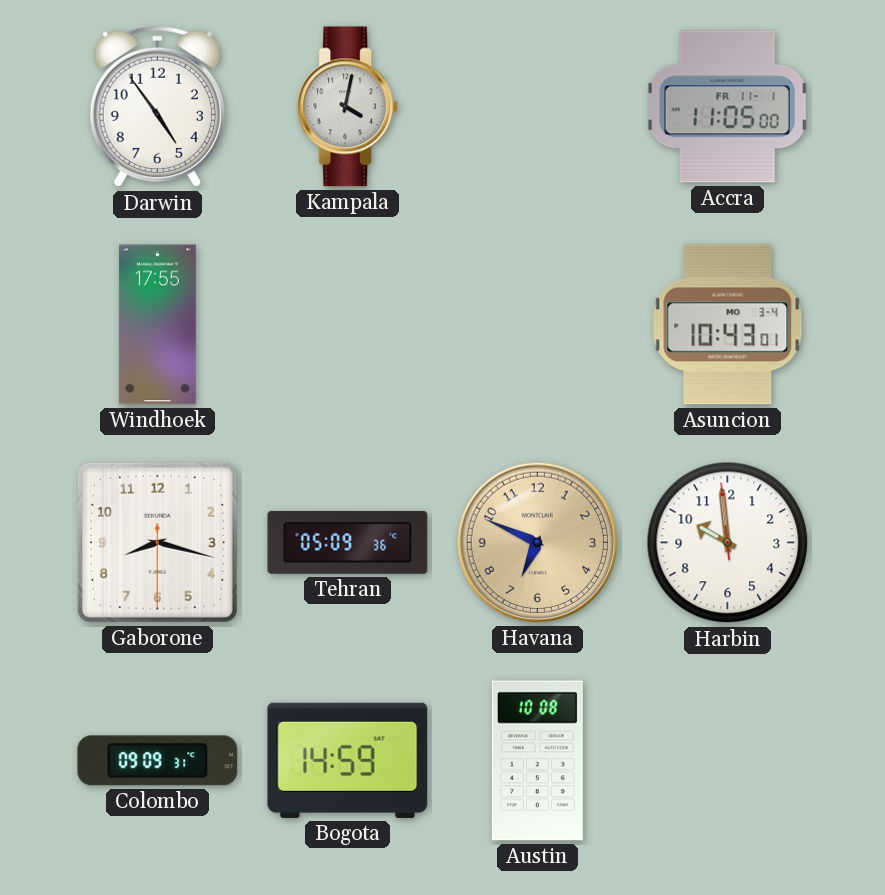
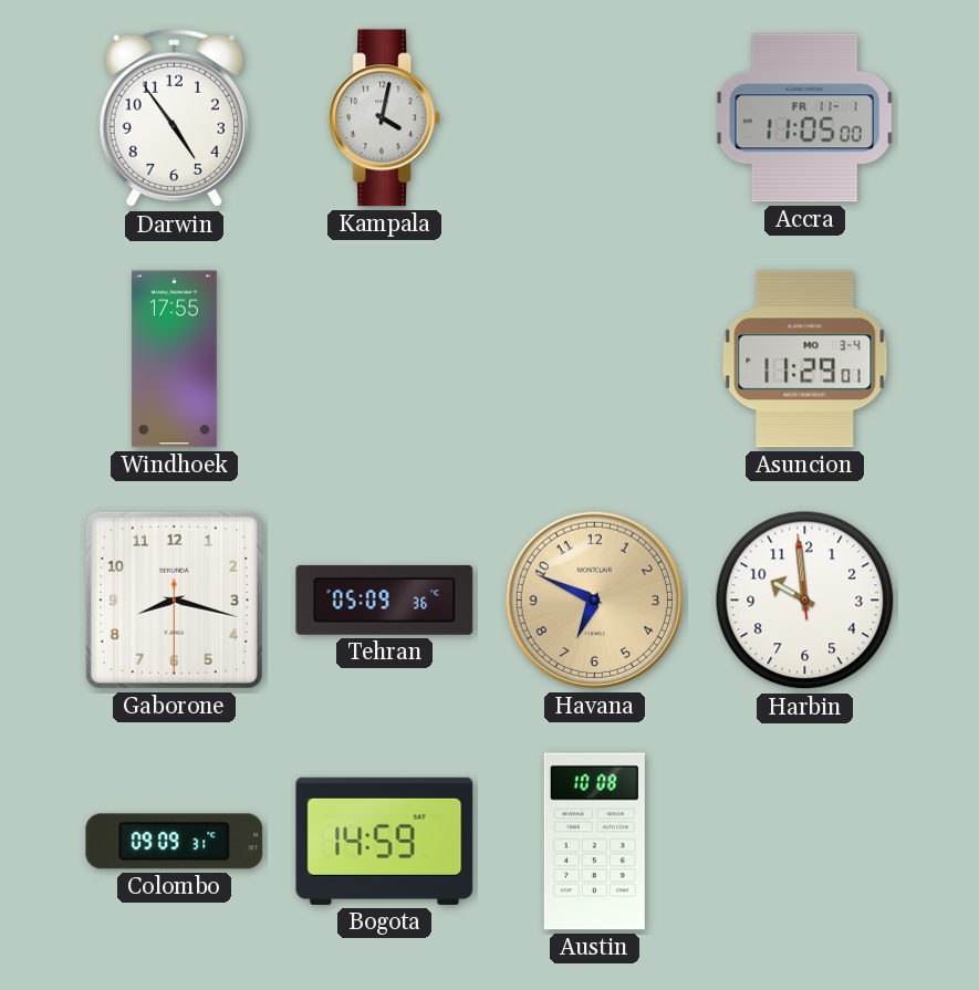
Asuncion: 10:43 -> 11:29 (805, 359)
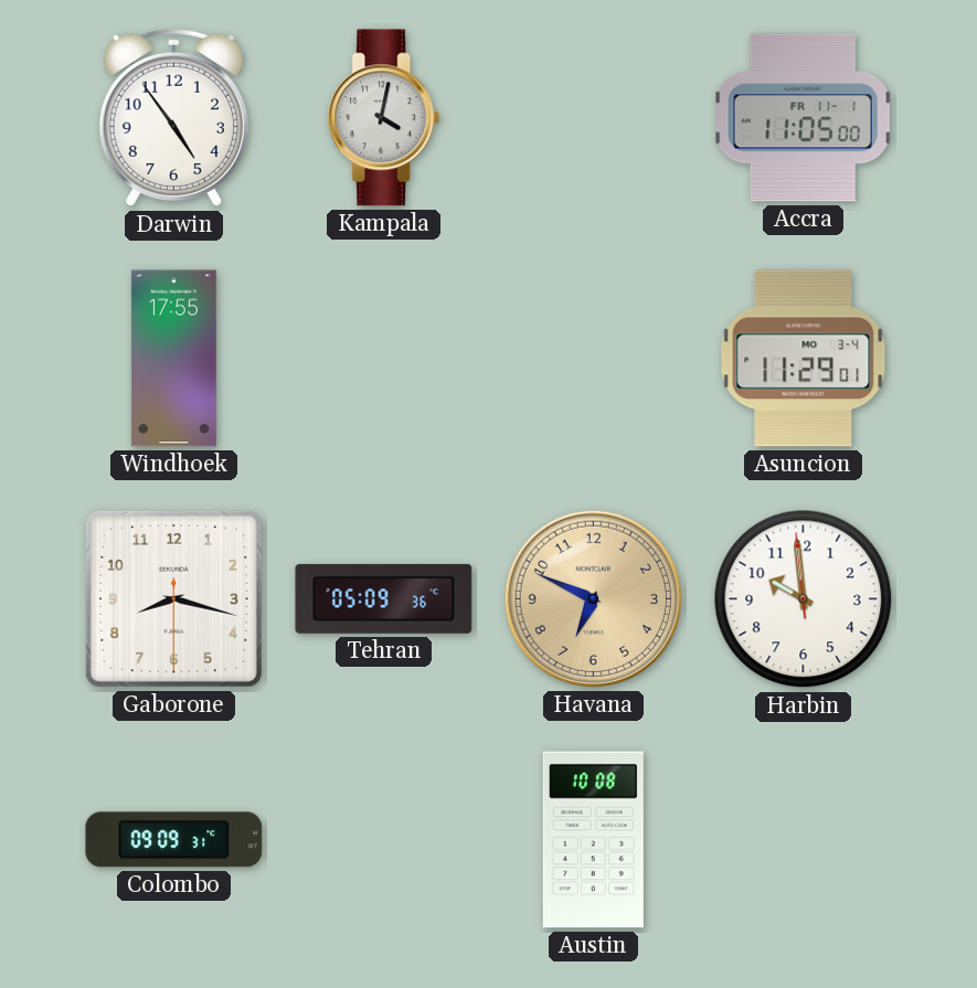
Bogota: 14:59 -> none (385, 841)
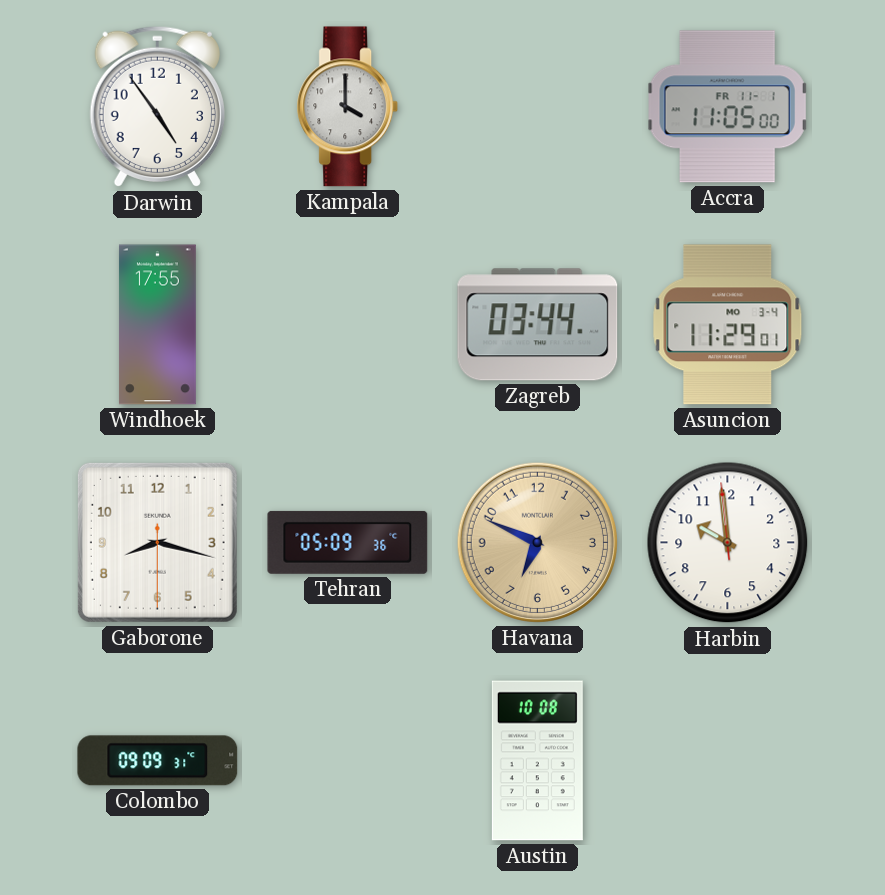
Kampala: 4:02 -> 4:00 (348, 107)
Zagreb: none -> 03:44 (538, 325)
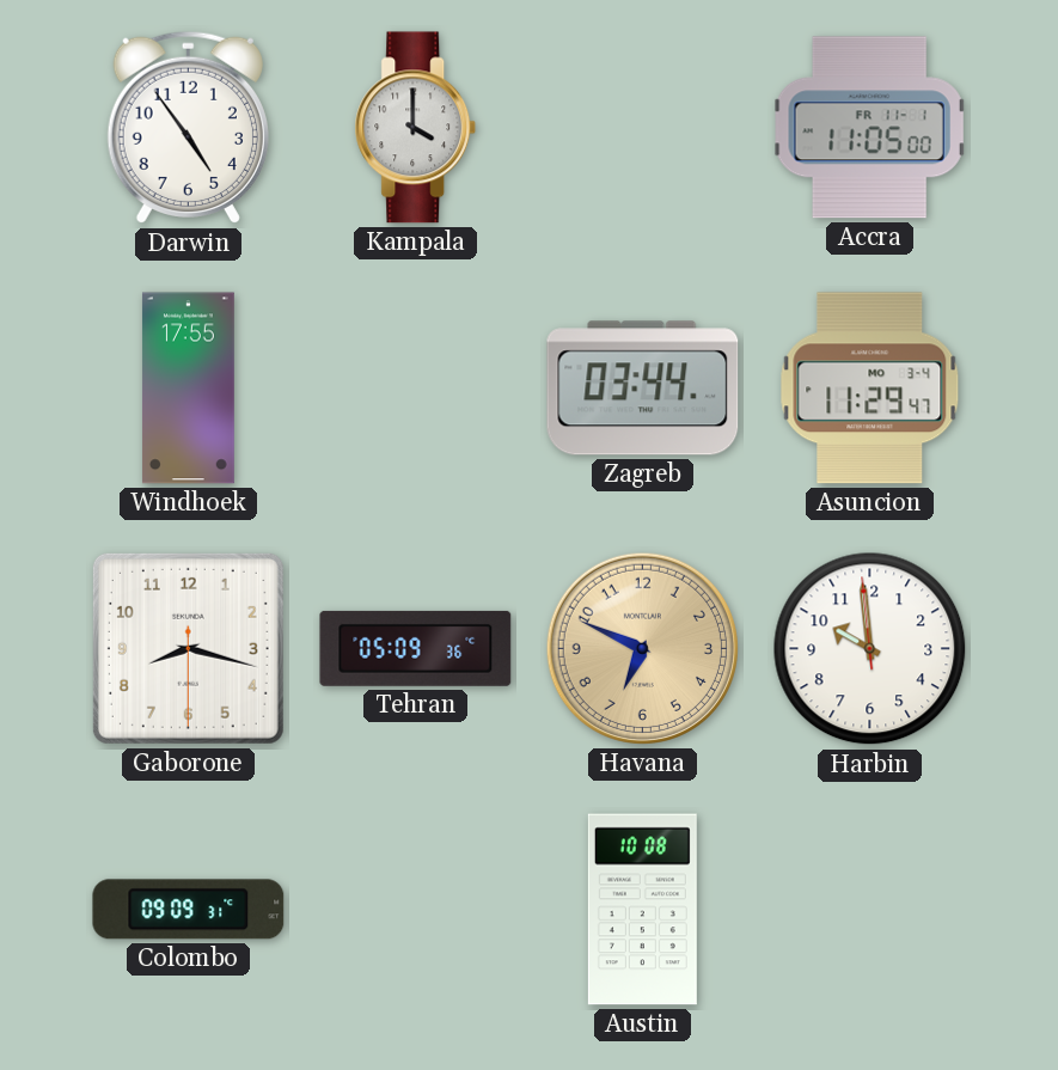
Asuncion: 11:29:01 -> 11:29:47 (870, 389)
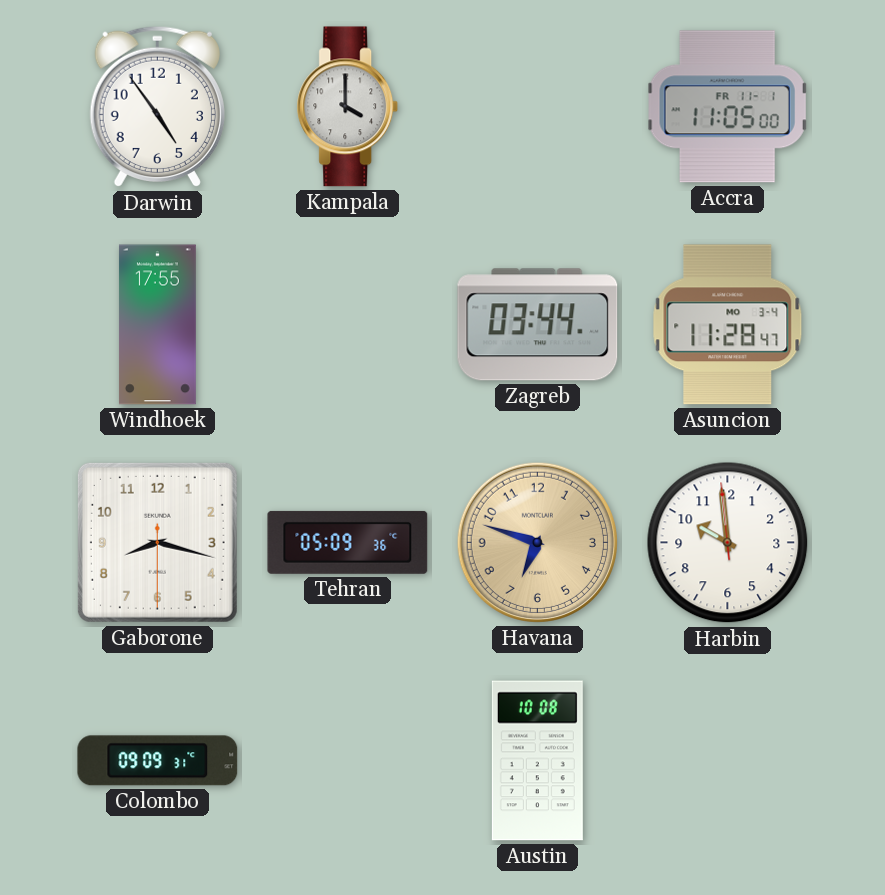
Asuncion: 11:29 -> 11:28 (728, 325)
Havana: 6:49 -> 6:48 (537, 542)
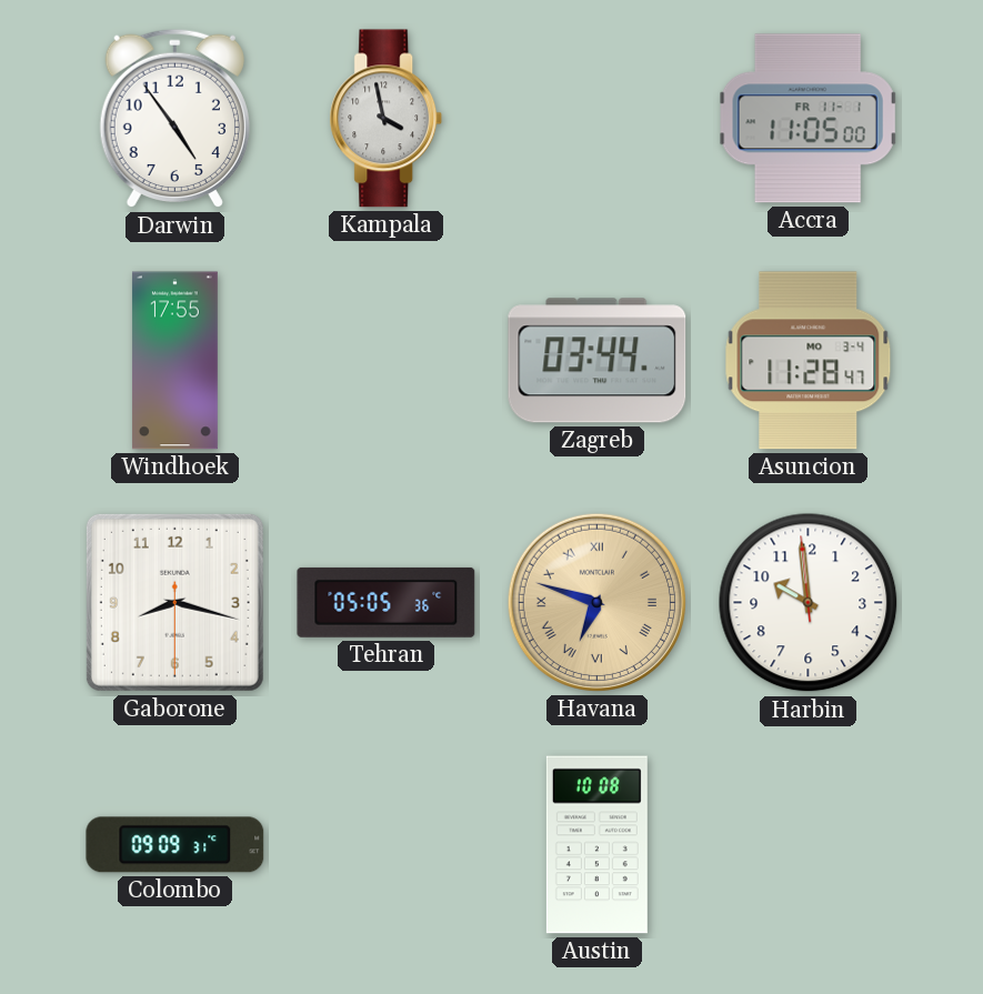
Kampala: 4:00 -> 3:58 (387, 119)
Tehran: 05:09 -> 05:05 (387, 602)
Havana numerals: Arabic -> Roman (596, 602)
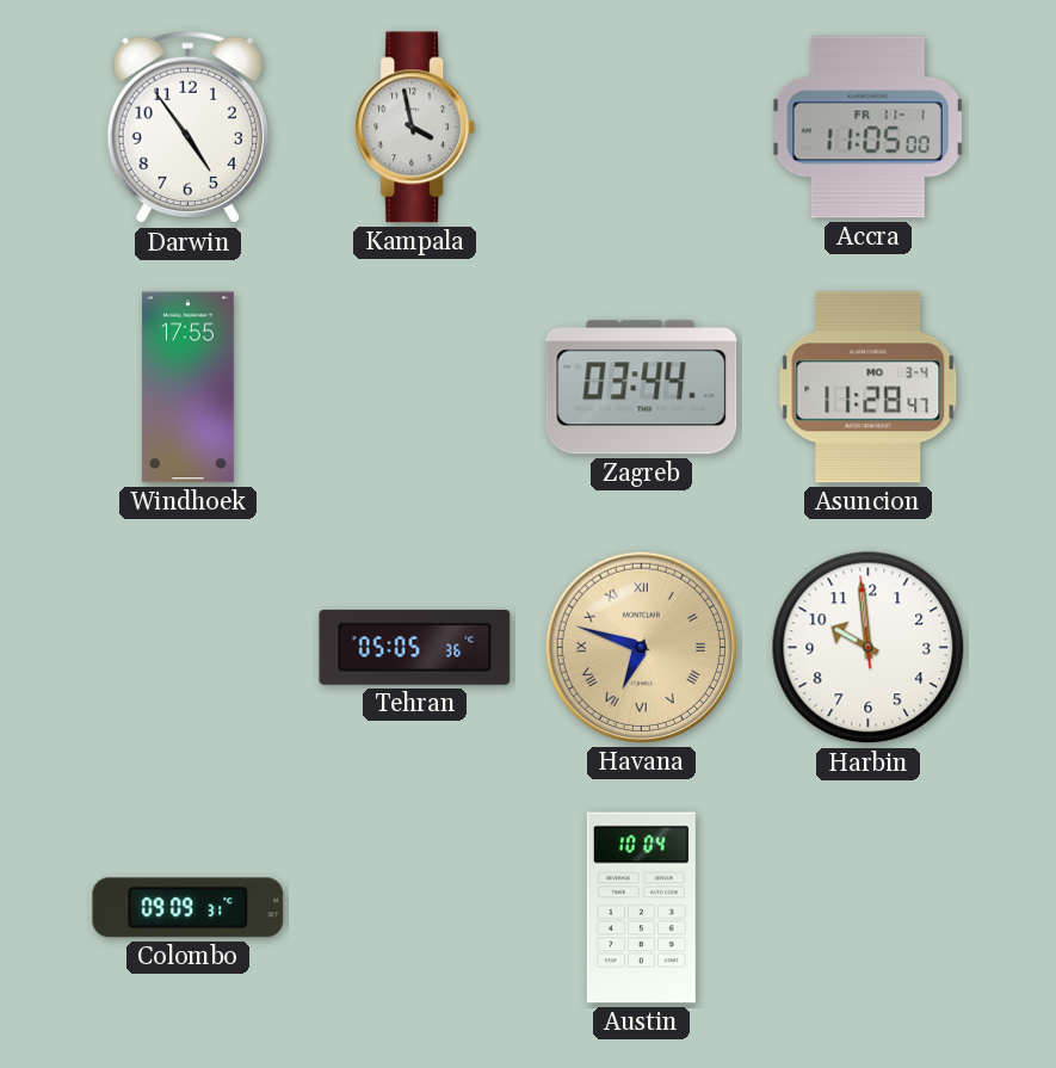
Gaborone: 8:17 -> none (174, 602)
Austin: 10:08 -> 10:04 (641, 908)
